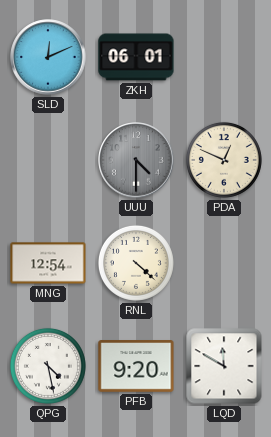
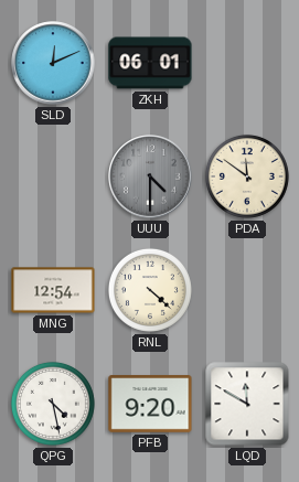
PDA: 12:49 -> 11:51 (247, 176)
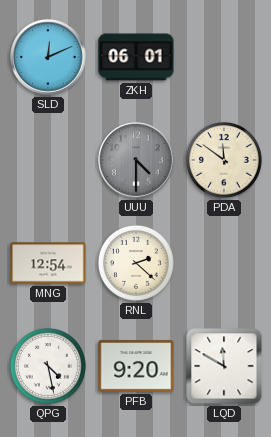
RNL: 4:22 -> 2:22 (136, 263)
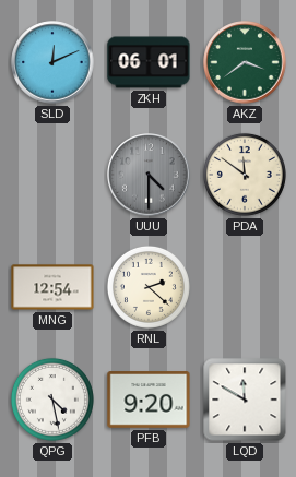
AKZ: none -> 3:39 (245, 62)
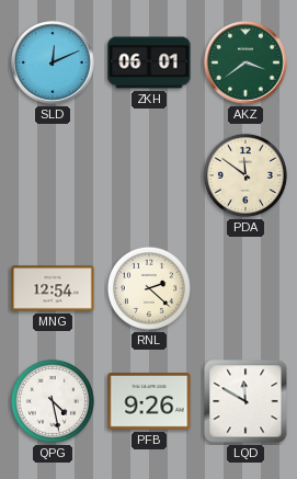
UUU: 4:30 -> none (149, 175)
PFB: 9:20 -> 9:26 (149, 401)
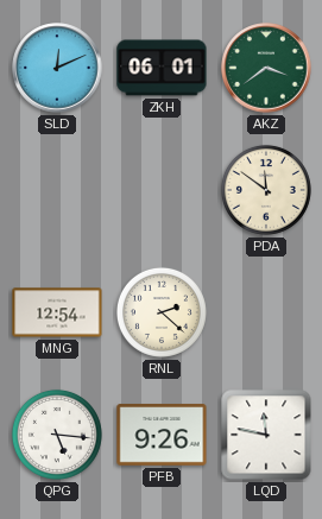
QPG: 4:28 -> 5:16 (57, 435)
LQD: 11:50 -> 11:47 (266, 435)
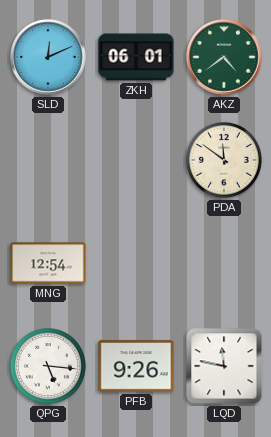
AKZ: 3:39 -> 4:39 (224, 57)
RNL: 2:22 -> none (162, 312)
